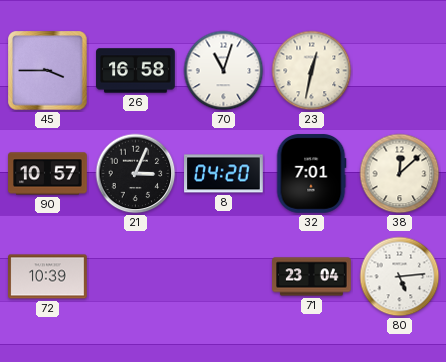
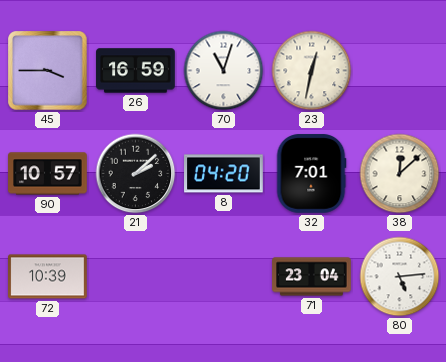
26: 16:58 -> 16:59 (136, 71)
21: 3:04 -> 2:08 (136, 174)
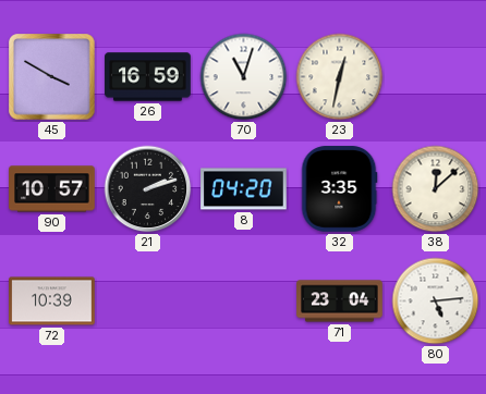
45: 3:45 -> 3:50 (52, 77)
21: 2:08 -> 2:12 (148, 189)
32: 7:01 -> 3:35 (339, 189)
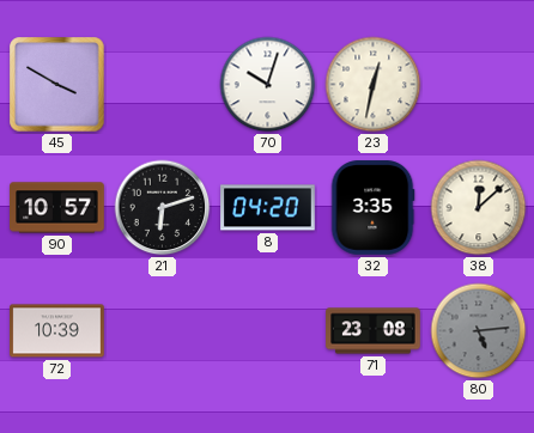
26: 16:59 -> none (148, 77)
70: 11:03 -> 10:03 (268, 85)
21: 2:12 -> 6:12 (163, 208)
71: 23:04 -> 23:08 (374, 331)
80 dial: white -> grey (479, 331)
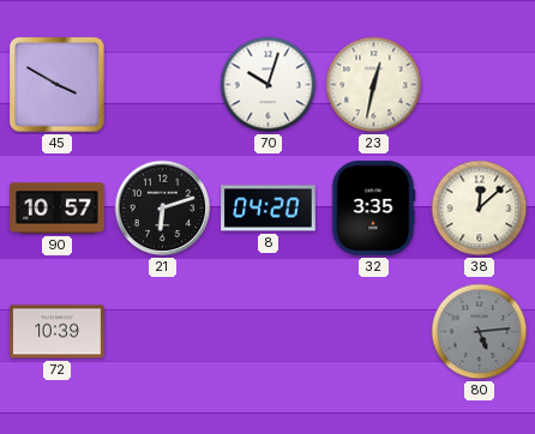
71: 23:08 -> none (374, 331)
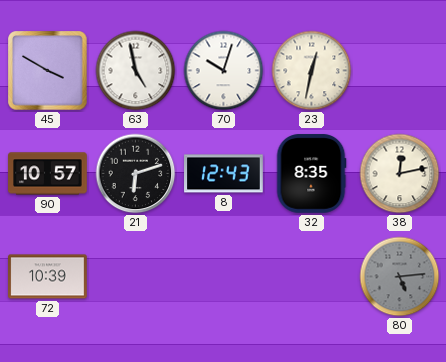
63: none -> 4:58 (136, 71)
8: 04:20 -> 12:43 (224, 174)
32: 3:35 -> 8:35 (311, 174)
38: 12:08 -> 12:13 (400, 174)
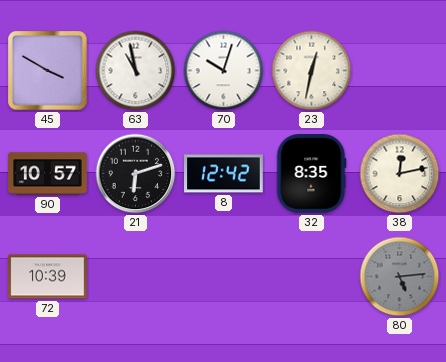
63: 4:58 -> 10:58 (136, 71)
8: 12:43 -> 12:42 (224, 174)
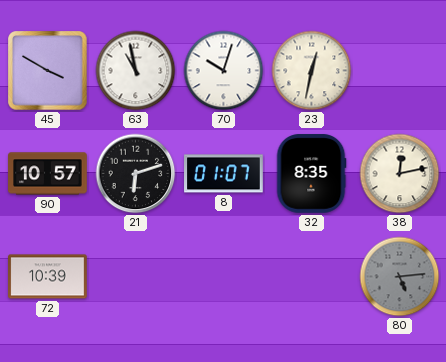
8: 12:42 -> 01:07 (224, 174)
